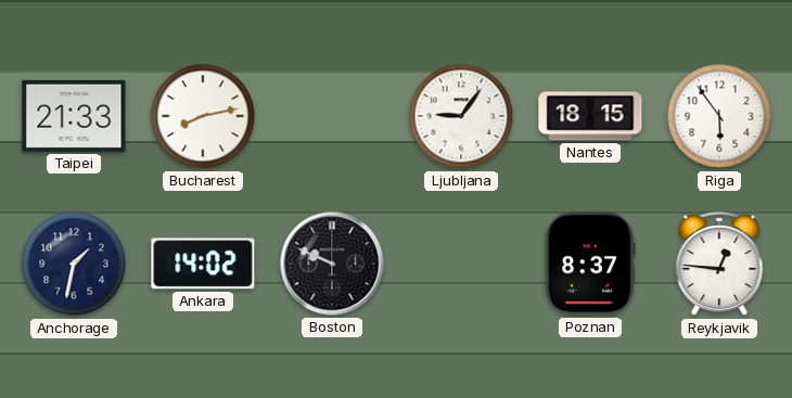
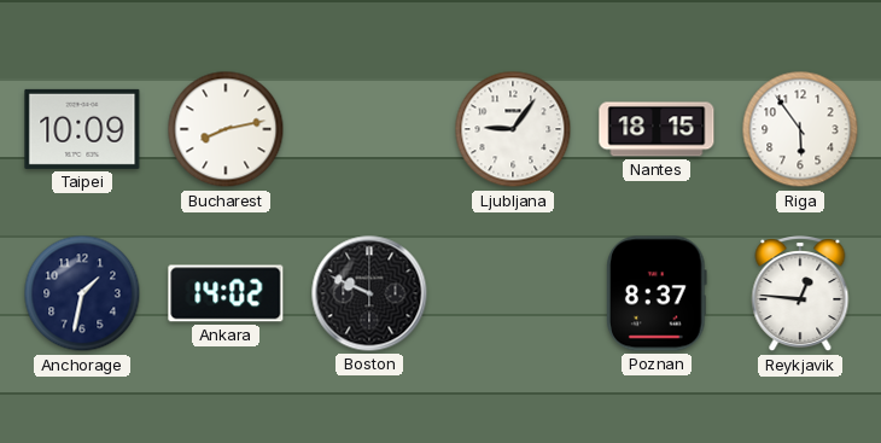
Taipei: 21:33 -> 10:09 (82, 129)
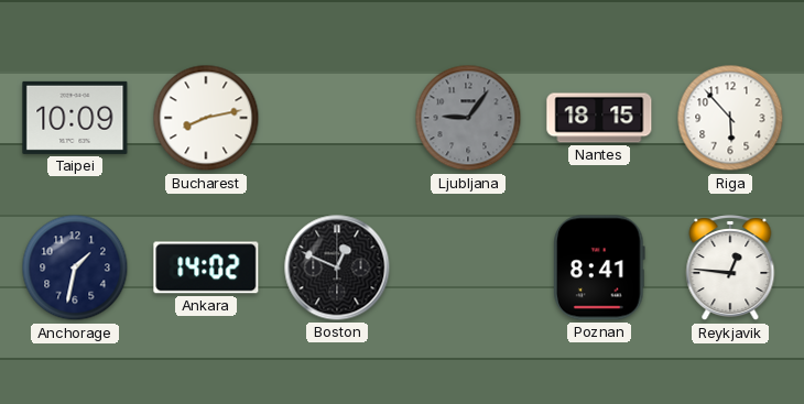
Ljubljana dial: white -> grey (468, 118)
Riga: 5:54 -> 5:53 (730, 118)
Boston: 9:49 -> 12:49 (337, 267)
Poznan: 8:37 -> 8:41 (600, 267)
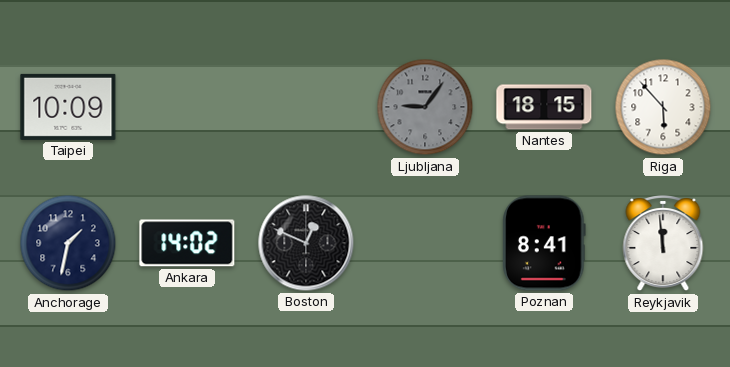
Bucharest: 8:13 -> none (206, 118)
Reykjavik: 12:46 -> 11:59 (663, 244)
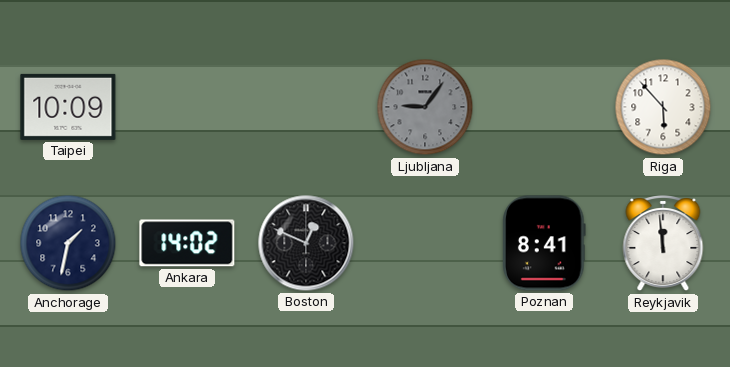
Nantes: 18:15 -> none (544, 107)
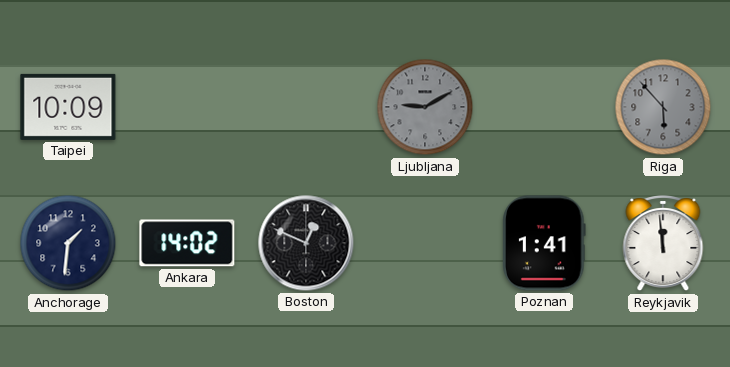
Ljubljana: 9:06 -> 9:10 (425, 107)
Riga dial: white -> grey (663, 107)
Anchorage: 1:32 -> 1:31 (68, 243)
Poznan: 8:41 -> 1:41 (545, 243)
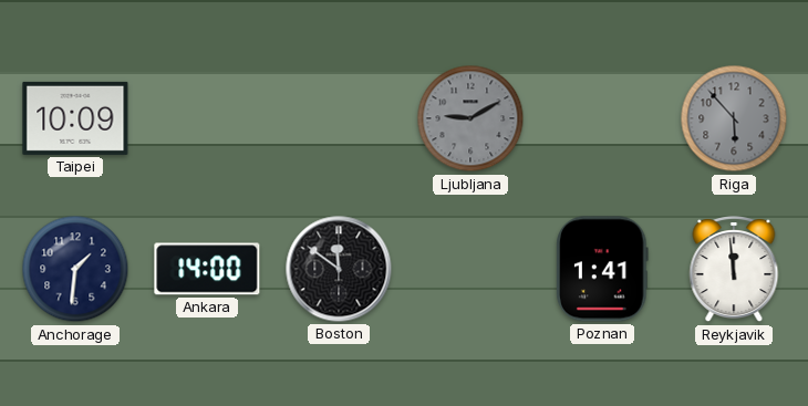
Ankara: 14:02 -> 14:00 (207, 269)
Boston: 12:49 -> 11:51 (339, 269)
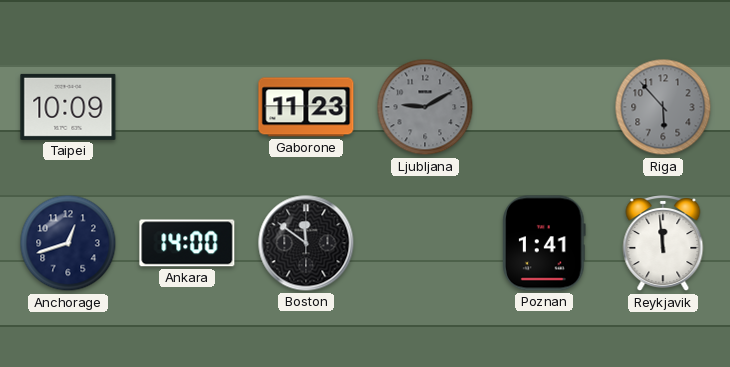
Gaborone: none -> 11:23 (306, 107)
Anchorage: 1:31 -> 12:42 (68, 243)
